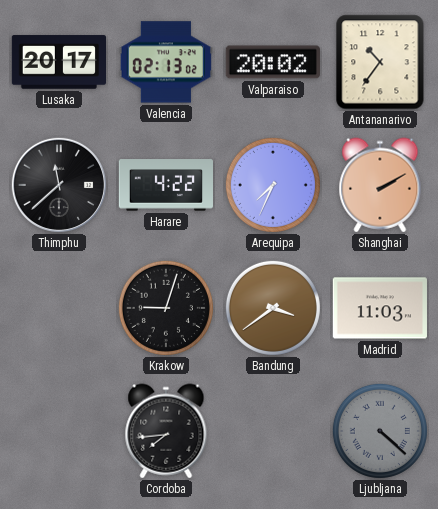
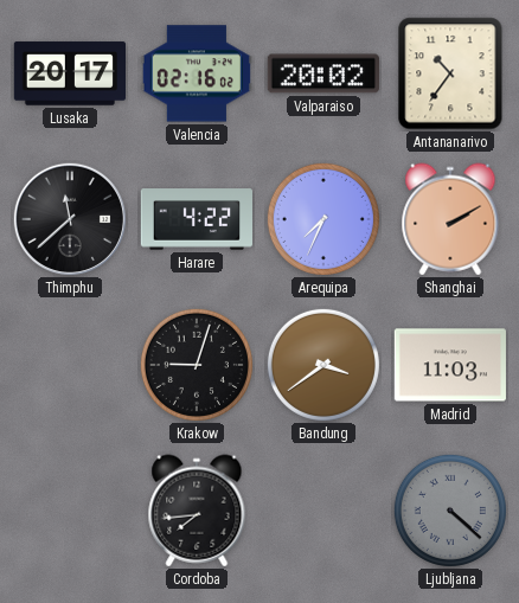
Valencia: 02:13 -> 02:16 (197, 73)
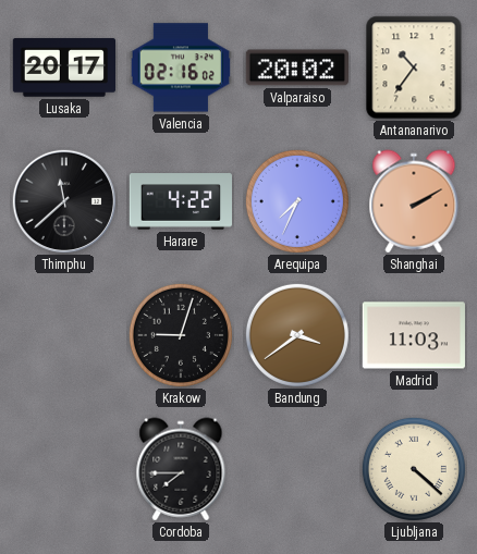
Cordoba: 7:44 -> 7:45 (181, 469)
Ljubljana dial: grey -> cream (414, 469)
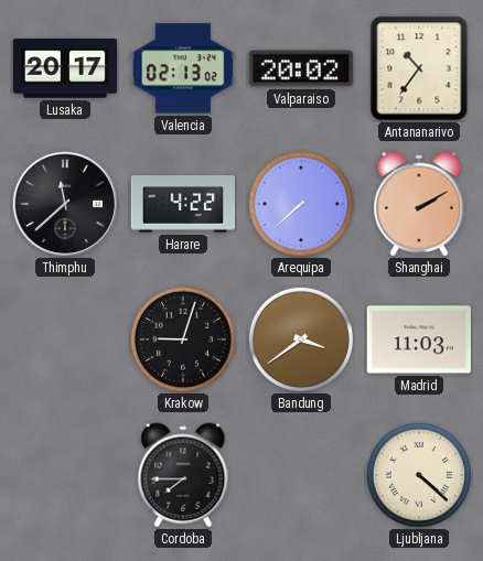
Valencia: 02:16 -> 02:13 (183, 68)
Arequipa: 7:34 -> 7:38 (301, 204)
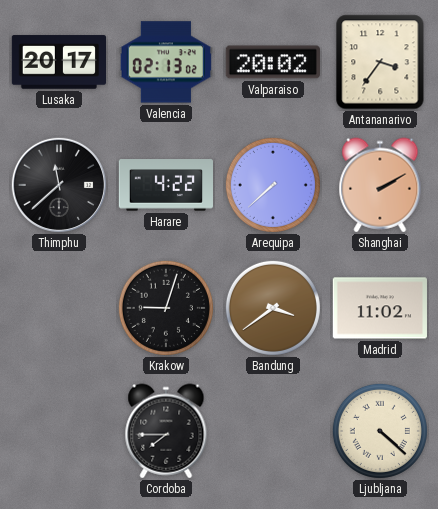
Antananarivo: 10:36 -> 3:36 (380, 62)
Madrid: 11:03 -> 11:02 (380, 308)
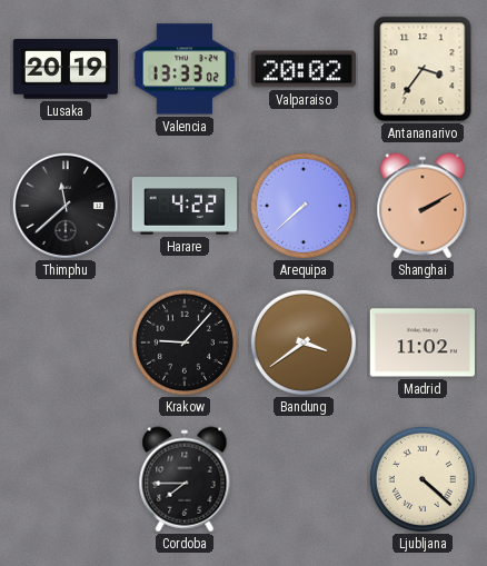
Lusaka: 20:17 -> 20:19 (64, 69)
Valencia: 02:13 -> 13:33 (185, 69)
Krakow: 9:03 -> 9:07 (185, 342)
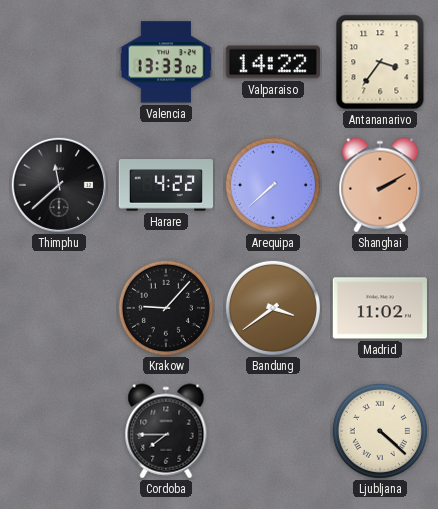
Lusaka: 20:19 -> none (64, 69)
Valparaiso: 20:02 -> 14:22 (273, 62)
